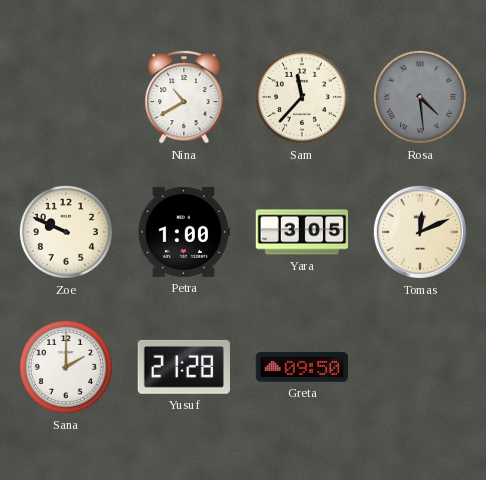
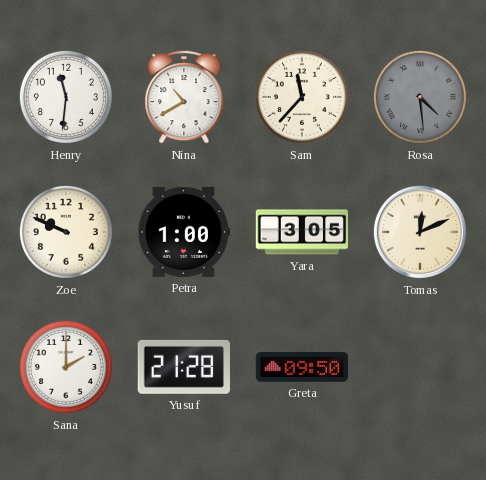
Henry: none -> 11:31 (66, 97)
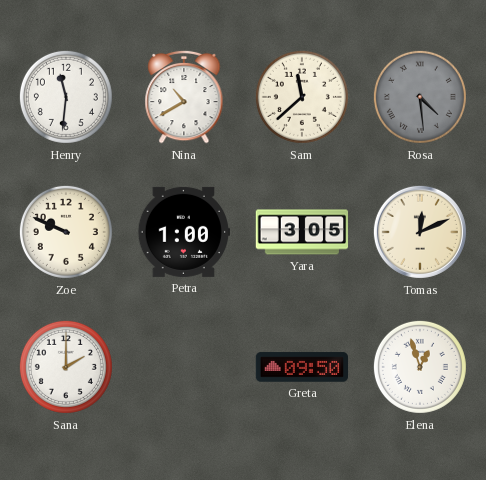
Sam: 11:37 -> 11:38 (302, 97)
Yusuf: 21:28 -> none (184, 367)
Elena: none -> 12:57 (420, 367)
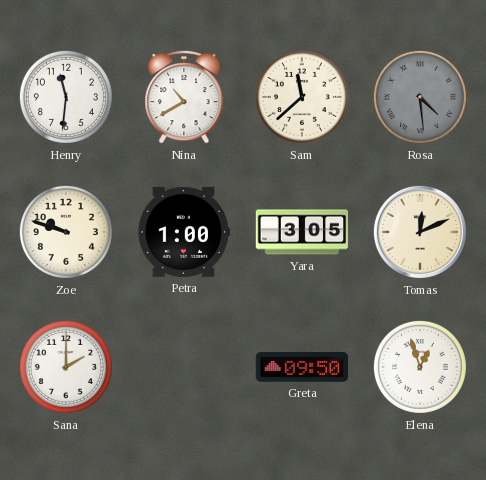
Zoe: 9:49 -> 9:48 (66, 232)
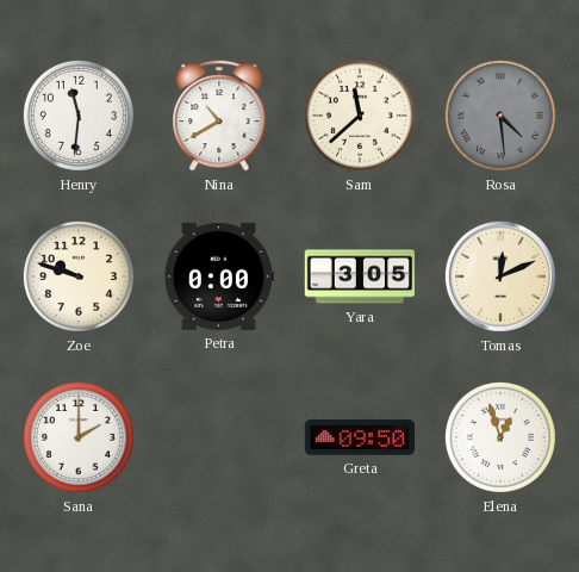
Petra: 1:00 -> 0:00 (218, 276)
